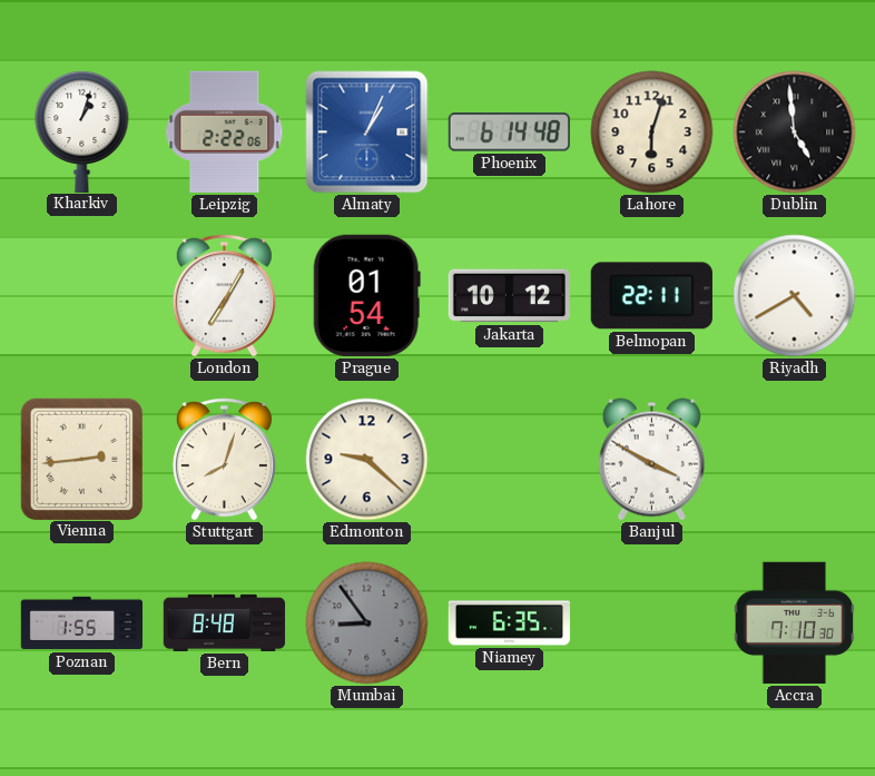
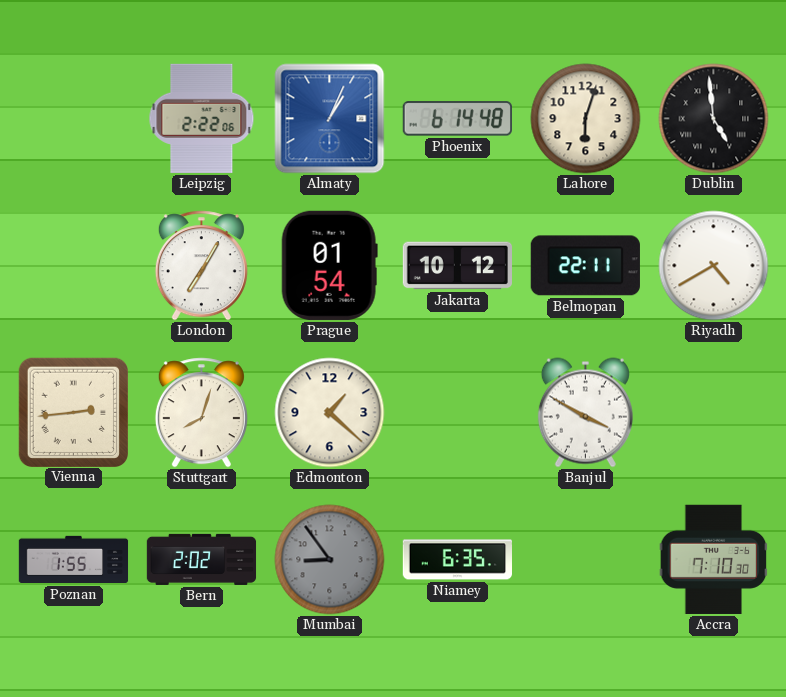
Kharkiv: 1:03 -> none (82, 130)
Edmonton: 9:22 -> 1:22 (330, 413)
Bern: 8:48 -> 2:02 (202, 559)
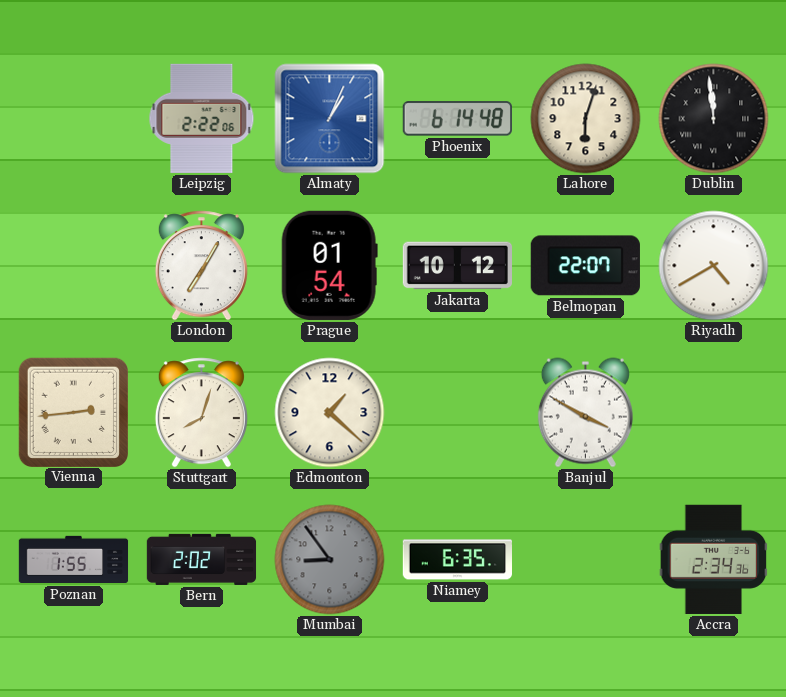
Dublin: 4:59 -> 11:59 (714, 119)
Belmopan: 22:11 -> 22:07 (585, 266)
Accra: 7:10 -> 2:34 (714, 559)
